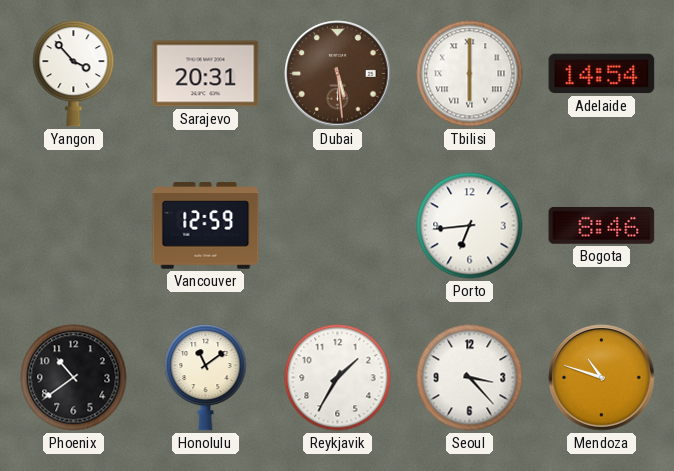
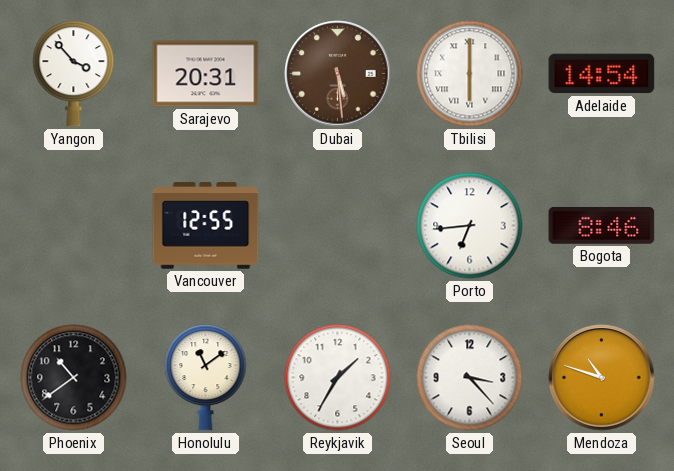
Vancouver: 12:59 -> 12:55 (206, 226)
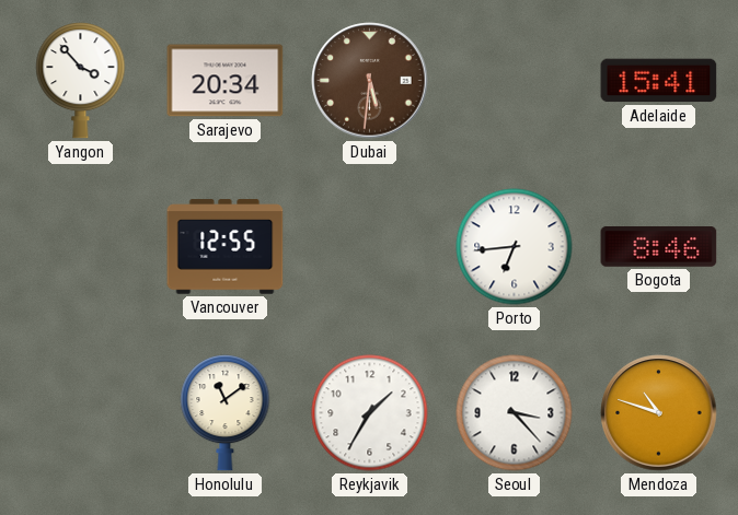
Sarajevo: 20:31 -> 20:34 (226, 81)
Dubai: 5:29 -> 5:31 (370, 81)
Tbilisi: 6:00 -> none (470, 74)
Adelaide: 14:54 -> 15:41 (659, 81)
Phoenix: 10:39 -> none (74, 378)
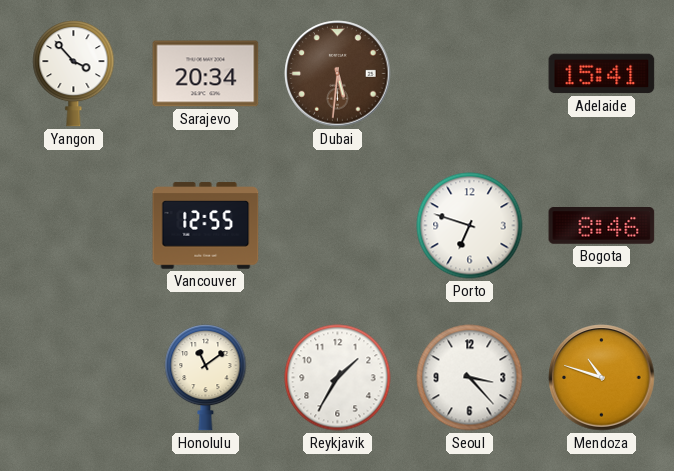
Porto: 6:44 -> 6:48 (470, 226)
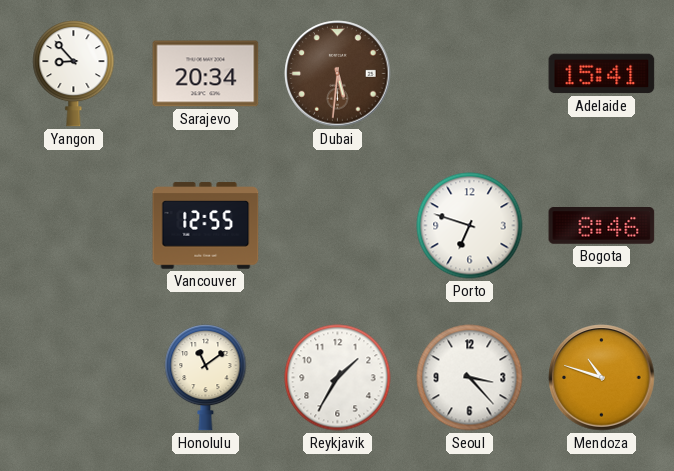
Yangon: 3:53 -> 8:53 (74, 74)
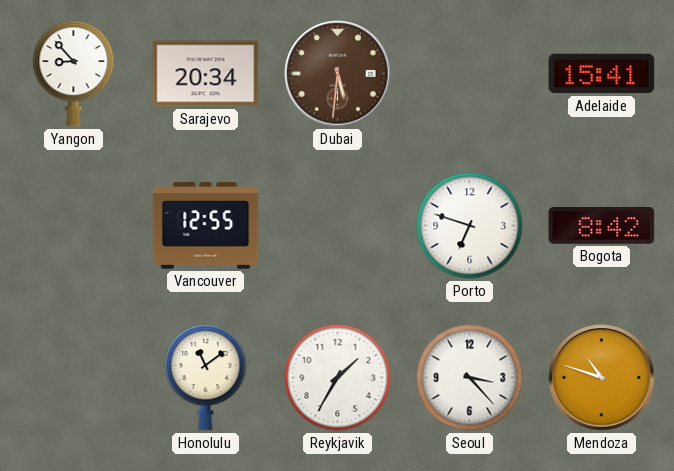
Bogota: 8:46 -> 8:42 (602, 226)
